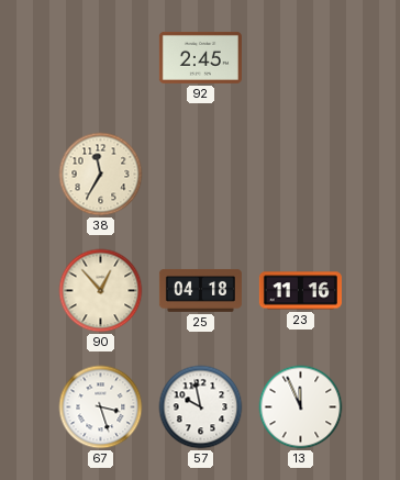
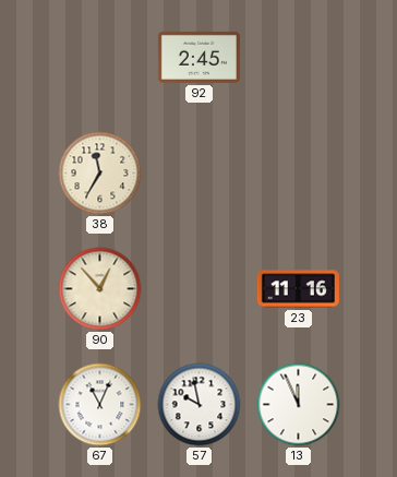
25: 04:18 -> none (200, 291)
67: 3:27 -> 11:04 (100, 405)
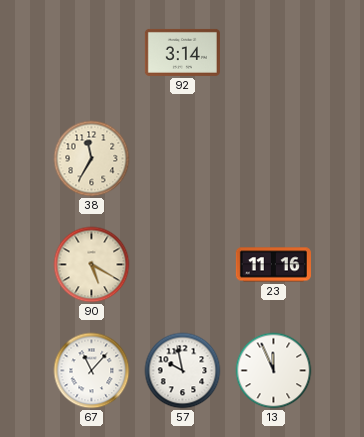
92: 2:45 -> 3:14 (182, 52)
90: 12:53 -> 5:20 (92, 265)
67: 11:04 -> 11:07 (92, 371)
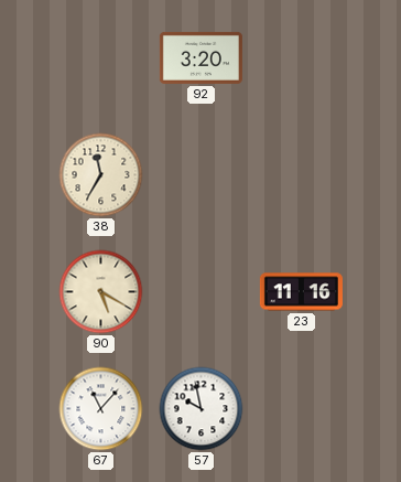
92: 3:14 -> 3:20 (201, 57)
13: 11:56 -> none (274, 371)
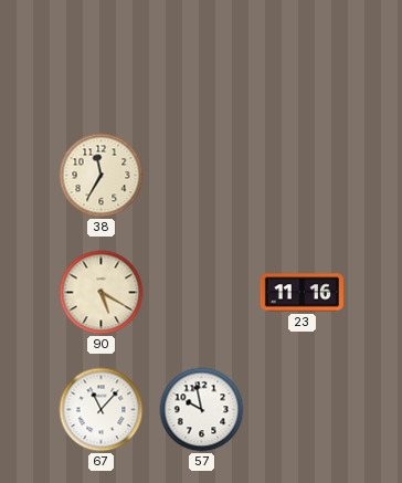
92: 3:20 -> none (201, 57)
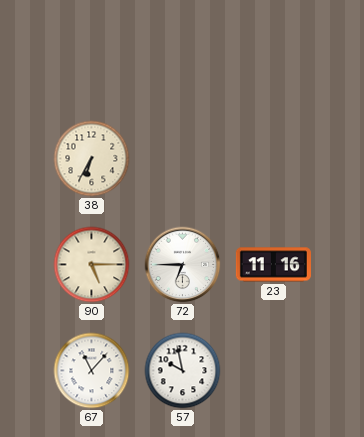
38: 11:35 -> 6:35 (92, 159)
90: 5:20 -> 5:15 (92, 265)
72: none -> 6:45 (183, 265)
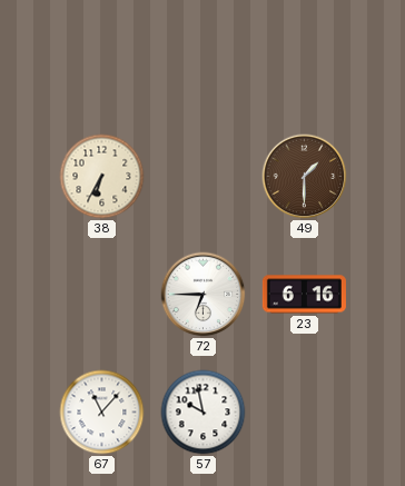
49: none -> 1:30 (305, 177)
90: 5:15 -> none (92, 265)
23: 11:16 -> 6:16 (304, 295)
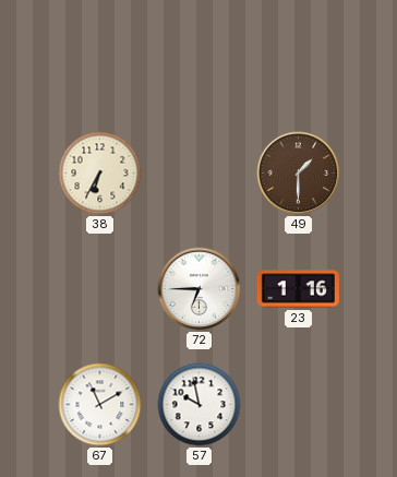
23: 6:16 -> 1:16 (298, 289)
67: 11:07 -> 11:10 (100, 405)
